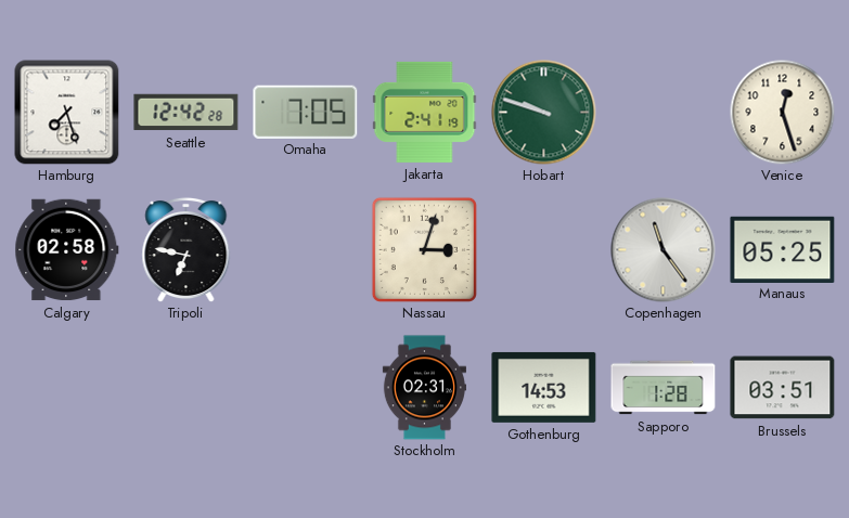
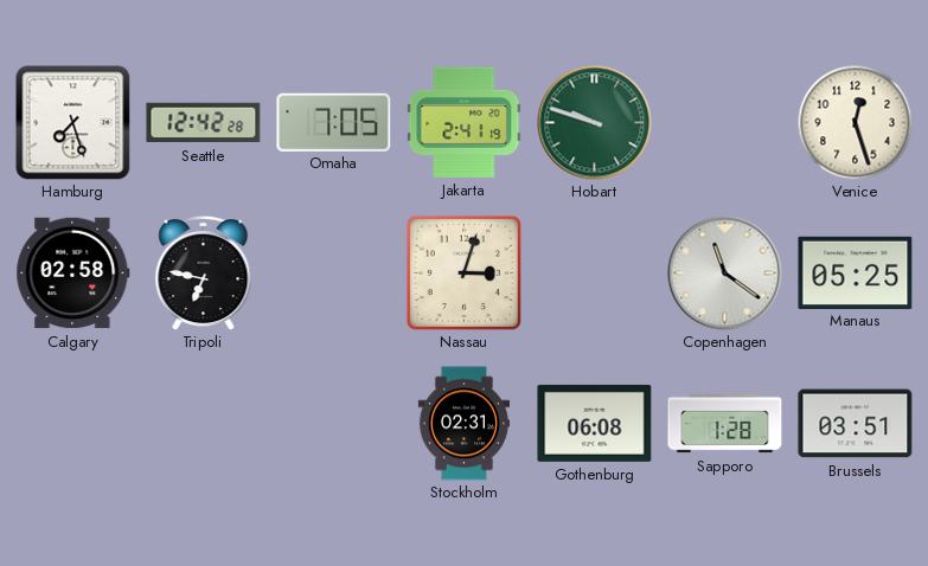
Copenhagen: 11:24 -> 11:21 (725, 274)
Gothenburg: 14:53 -> 06:08 (595, 423)
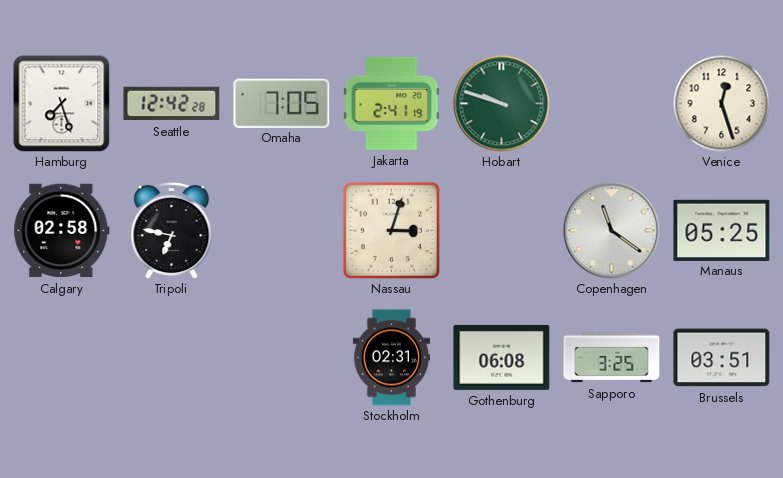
Sapporo: 1:28 -> 3:25 (612, 358)
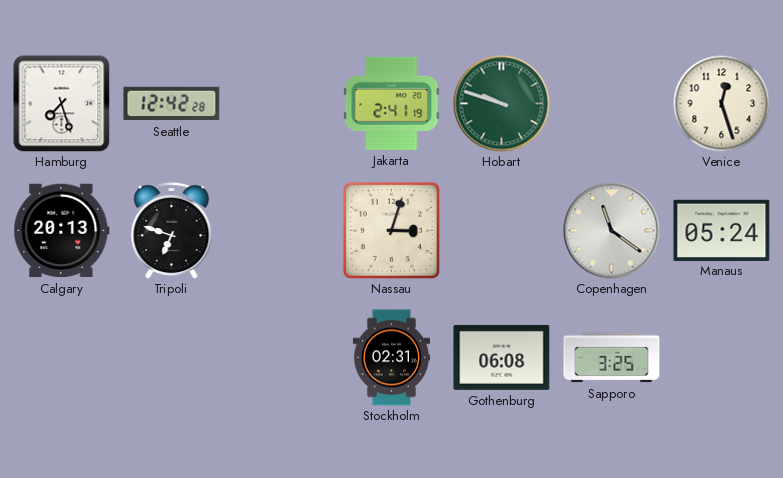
Omaha: 7:05 -> none (282, 103)
Calgary: 02:58 -> 20:13 (62, 231)
Tripoli: 6:47 -> 6:48 (172, 230)
Manaus: 05:25 -> 05:24 (722, 230)
Brussels: 03:51 -> none (722, 358)
